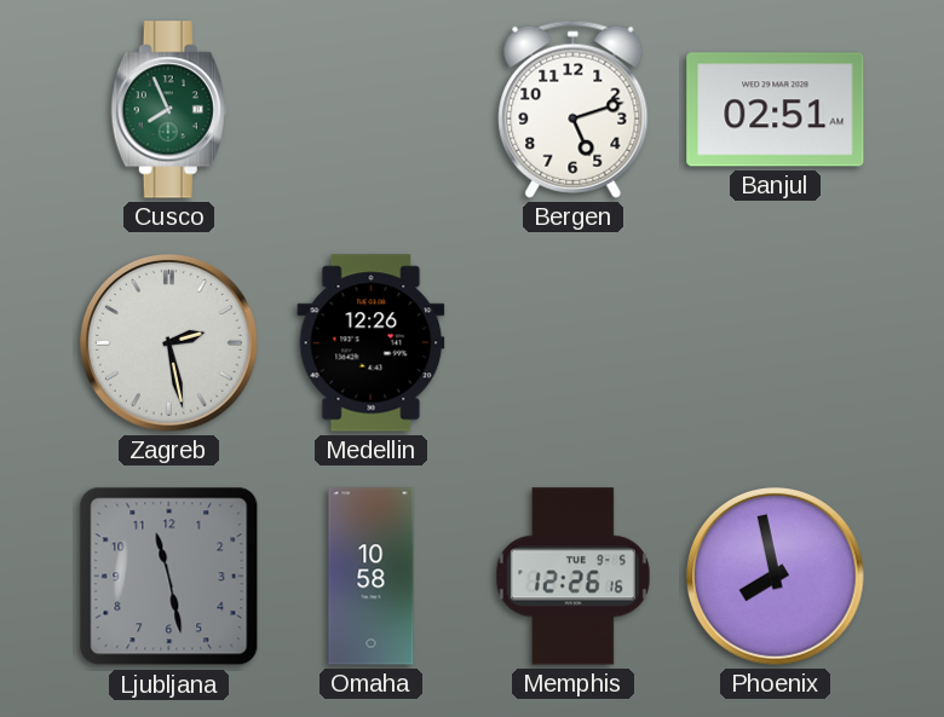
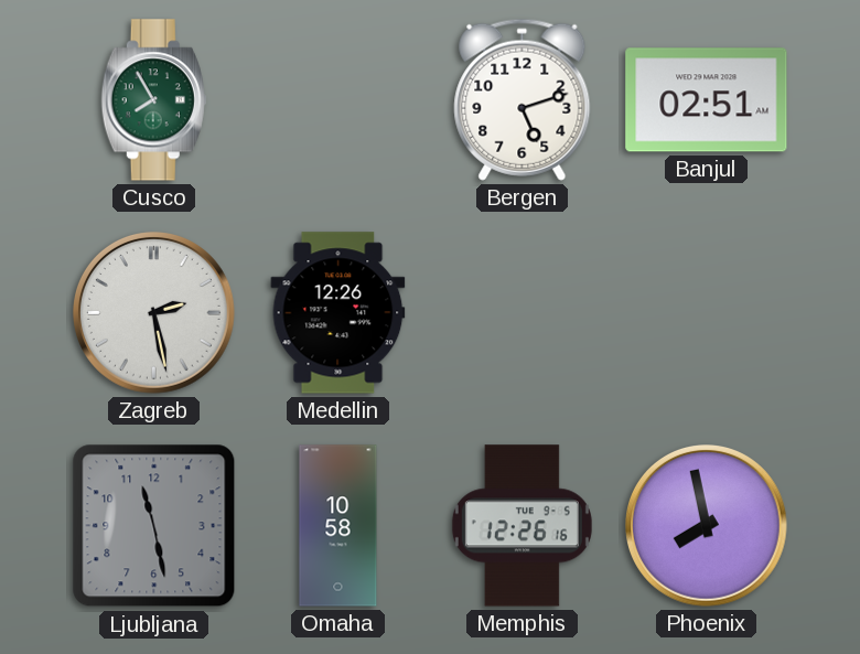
Cusco: 7:56 -> 7:55 (153, 100)
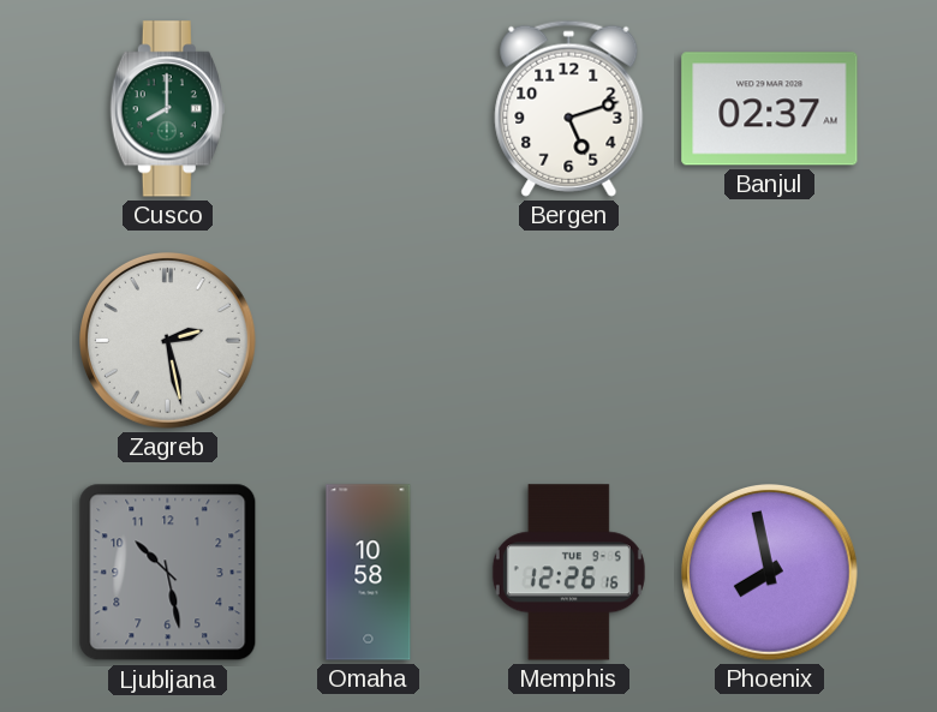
Cusco: 7:55 -> 8:00 (167, 109)
Banjul: 02:51 -> 02:37 (770, 109)
Medellin: 12:26 -> none (338, 313)
Ljubljana: 11:28 -> 10:28 (168, 573)
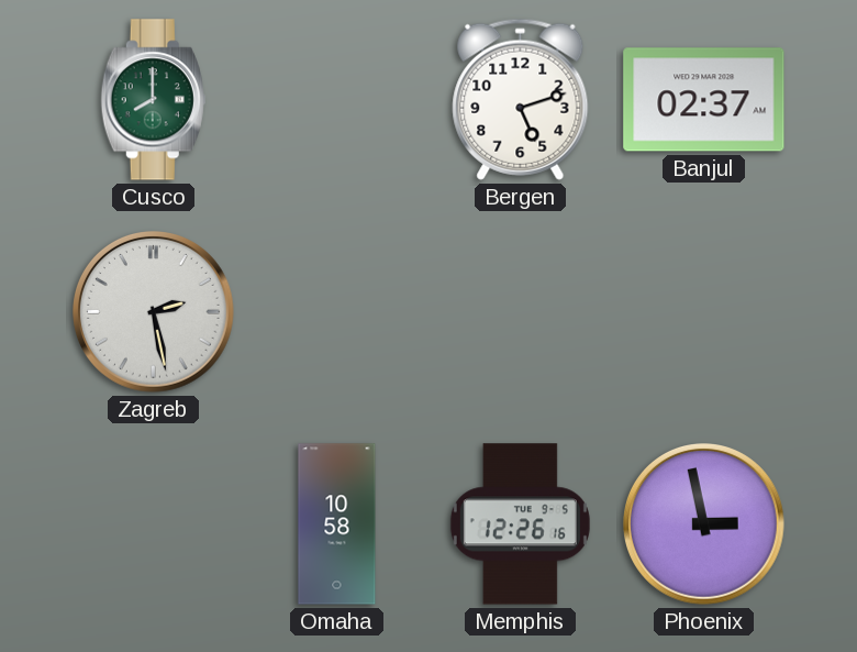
Ljubljana: 10:28 -> none (168, 573)
Phoenix: 7:58 -> 2:58 (704, 524)
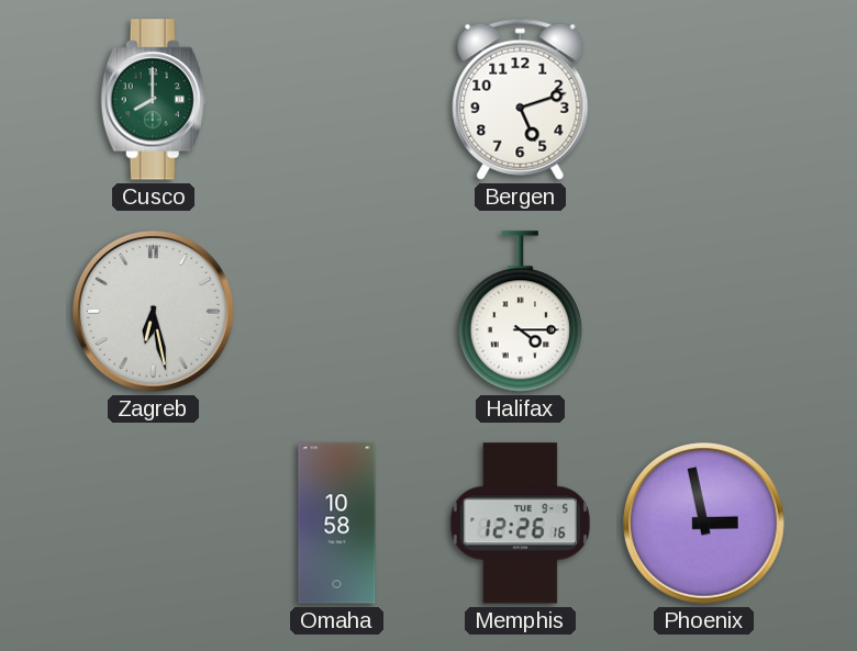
Banjul: 02:37 -> none (704, 100)
Zagreb: 2:28 -> 6:28 (154, 312)
Halifax: none -> 4:15 (520, 312)
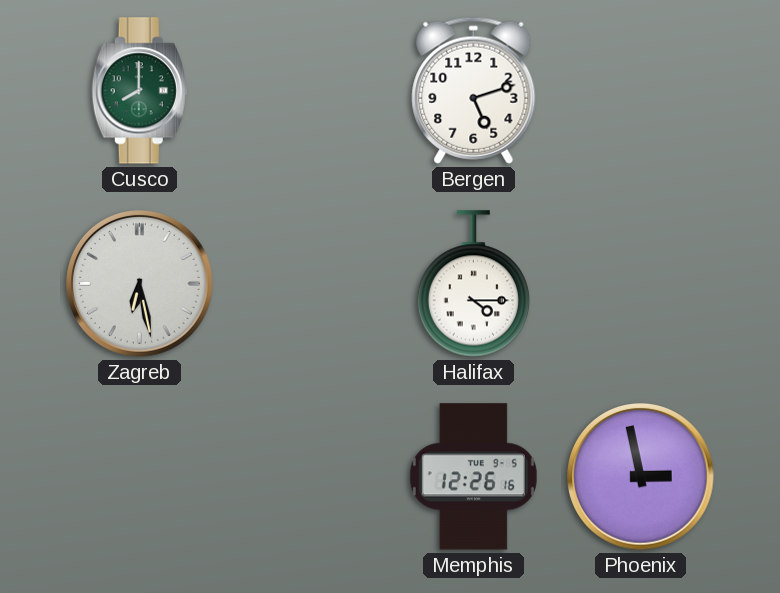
Omaha: 10:58 -> none (337, 524)
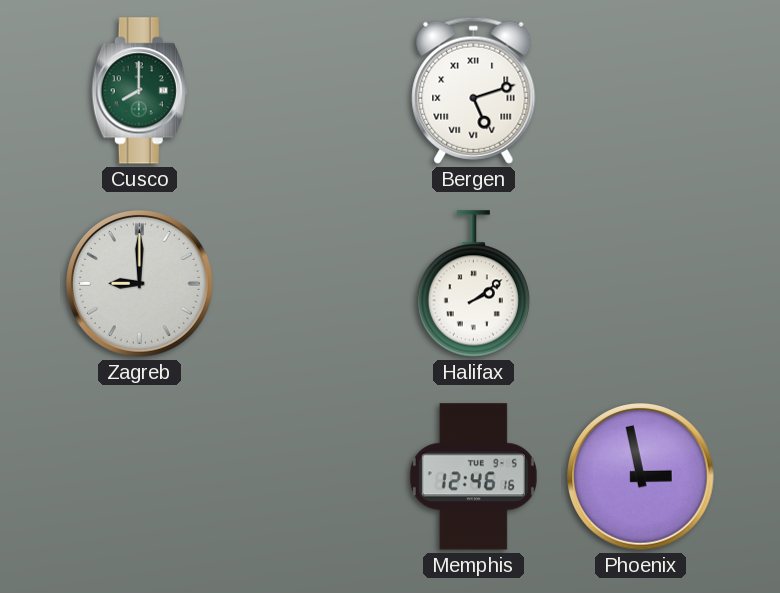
Bergen numerals: Arabic -> Roman (474, 90)
Zagreb: 6:28 -> 9:00 (140, 284)
Halifax: 4:15 -> 2:09 (473, 284)
Memphis: 12:26 -> 12:46 (473, 477)
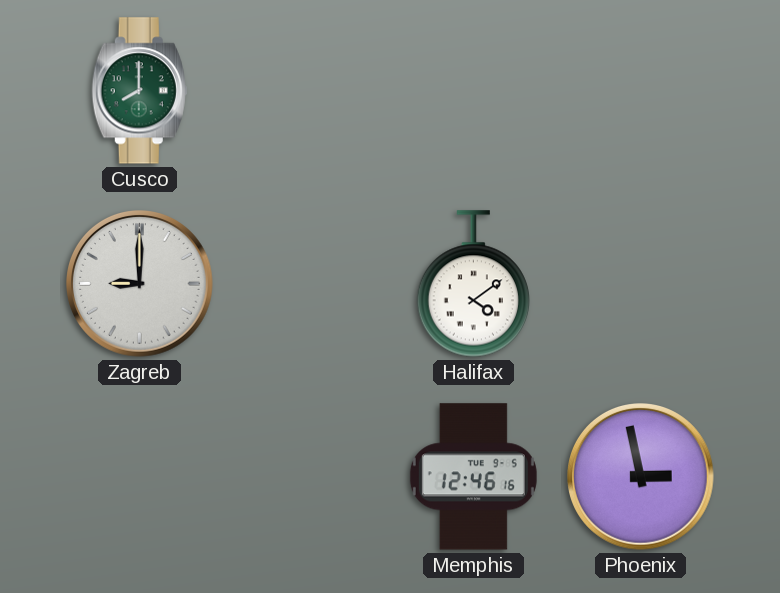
Bergen: 5:12 -> none (474, 90)
Halifax: 2:09 -> 4:09 (473, 284)
